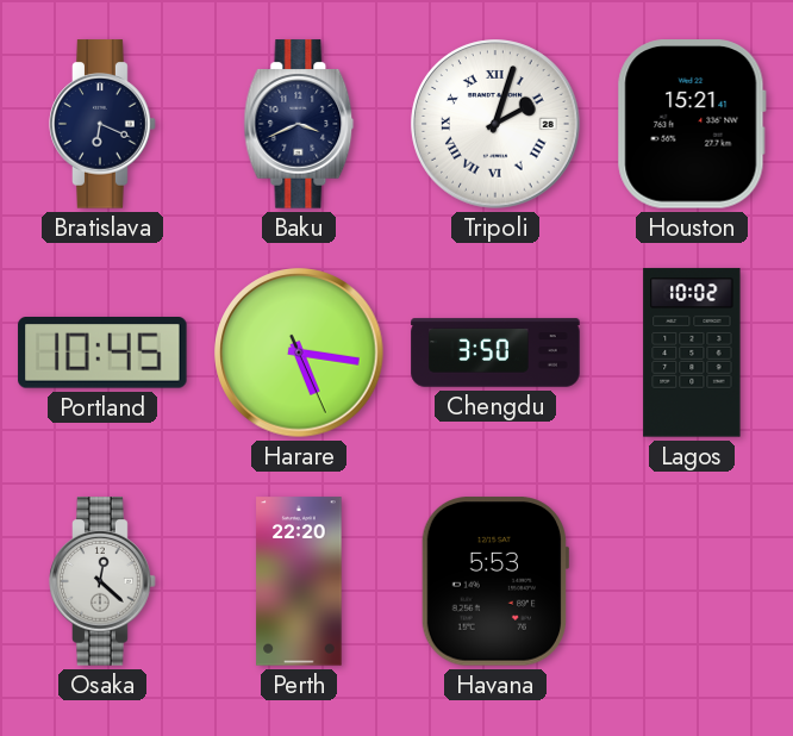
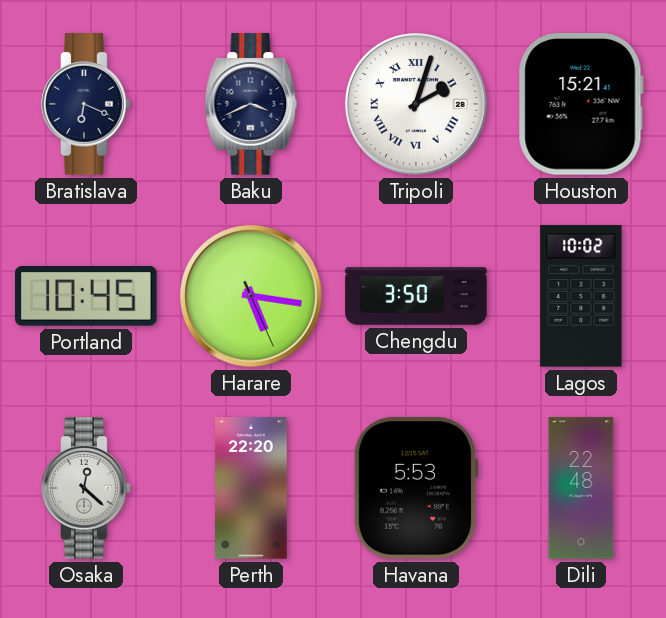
Dili: none -> 22:48 (581, 488)
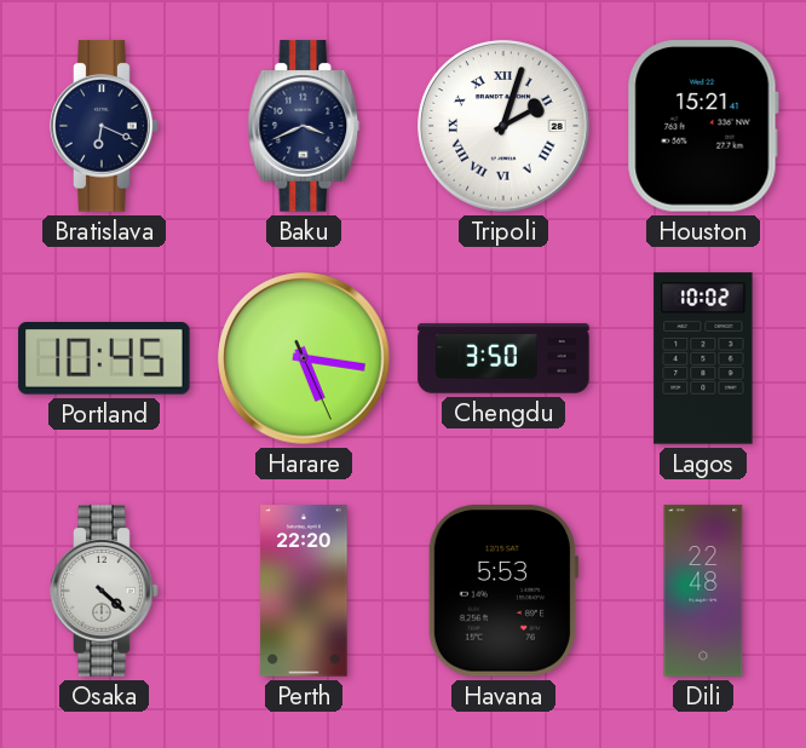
Osaka: 12:22 -> 4:22 (104, 591)
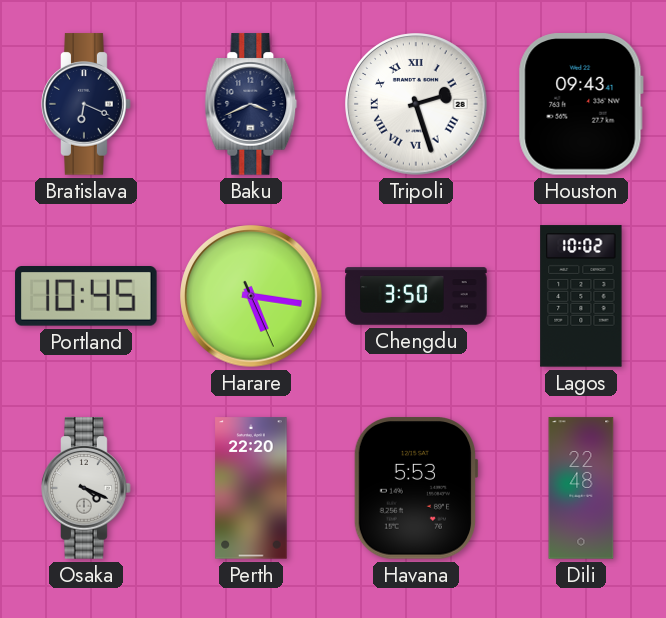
Tripoli: 2:03 -> 2:27 (416, 104)
Houston: 15:21 -> 09:43 (581, 104)
Osaka: 4:22 -> 4:19 (86, 488)
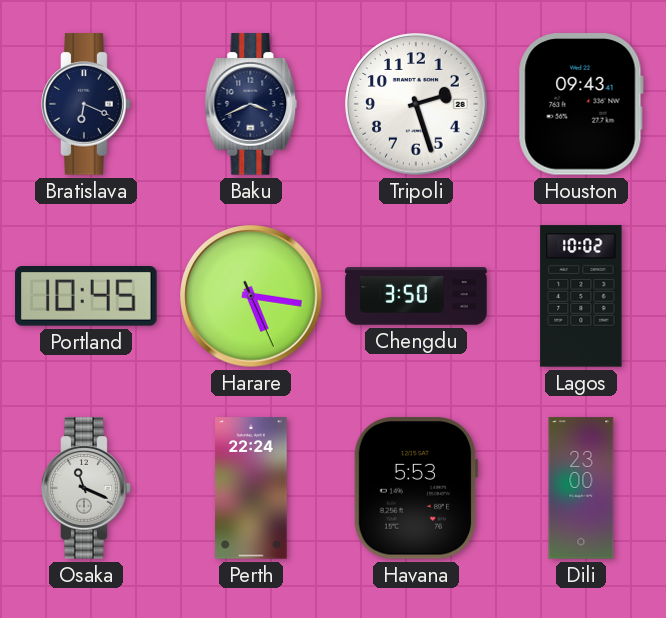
Tripoli numerals: Roman -> Arabic (416, 104)
Osaka: 4:19 -> 11:19 (86, 488)
Perth: 22:20 -> 22:24 (251, 488)
Dili: 22:48 -> 23:00 (581, 488)
